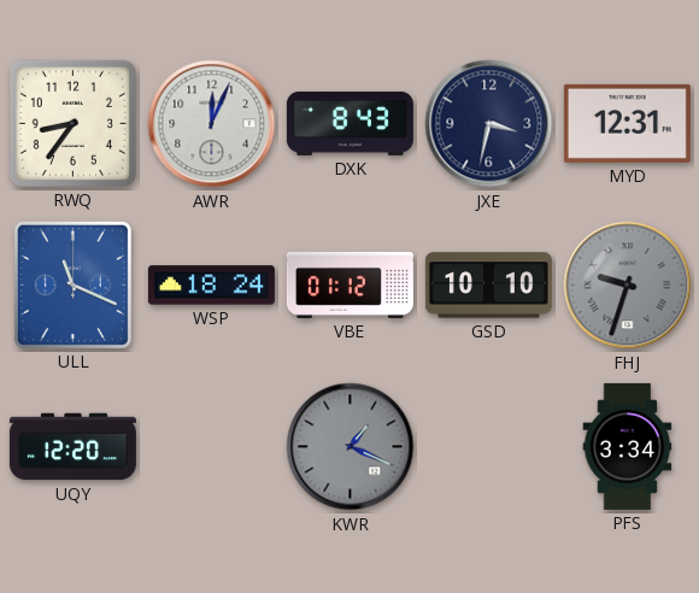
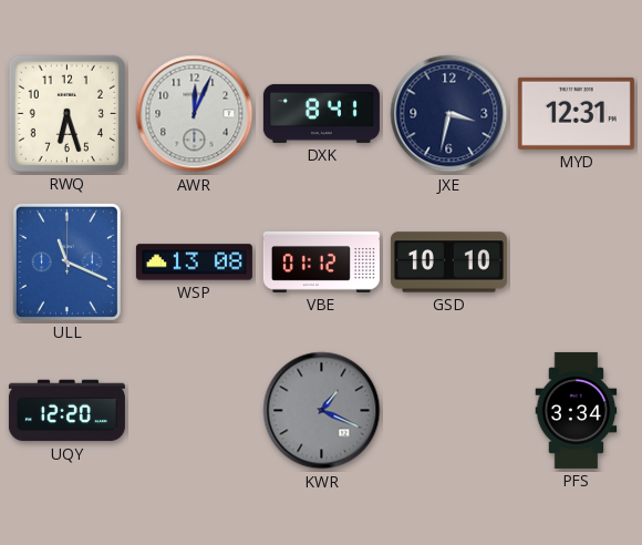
RWQ: 8:36 -> 6:27 (66, 113)
DXK: 8:43 -> 8:41 (321, 113)
WSP: 18:24 -> 13:08 (194, 263)
FHJ: 9:33 -> none (628, 286)
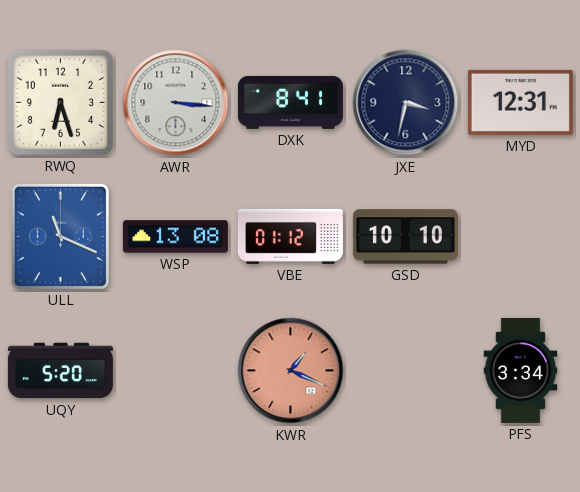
AWR: 12:04 -> 3:16 (176, 103)
UQY: 12:20 -> 5:20 (60, 371)
KWR dial: grey -> salmon (291, 371)
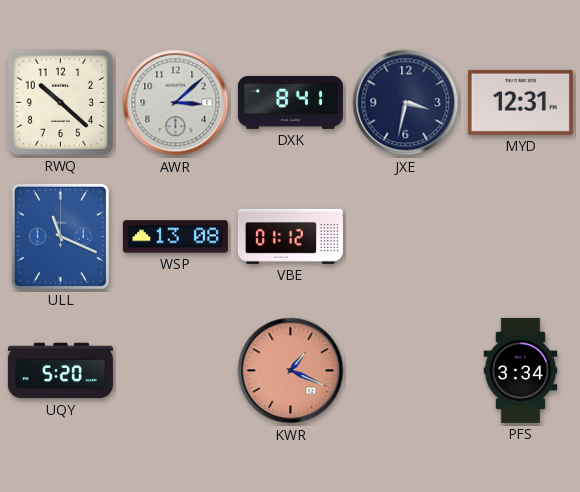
RWQ: 6:27 -> 10:22 (60, 102)
AWR: 3:16 -> 3:08 (176, 103)
GSD: 10:10 -> none (405, 237)
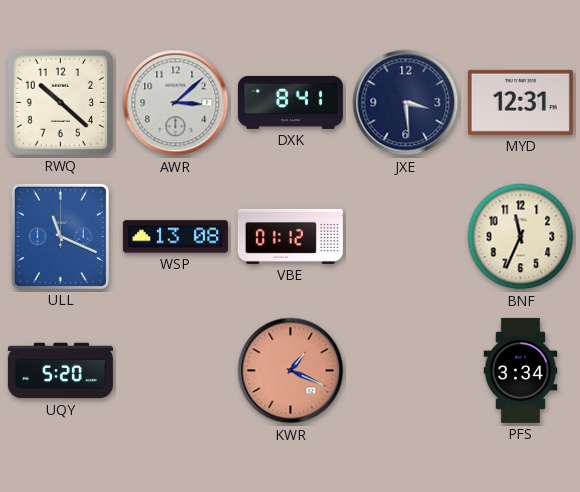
JXE: 3:32 -> 3:29 (406, 103)
BNF: none -> 11:34 (521, 237)
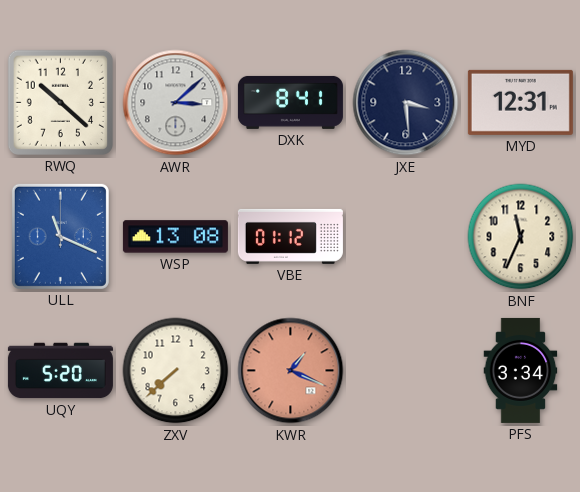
ZXV: none -> 7:38 (176, 371)
